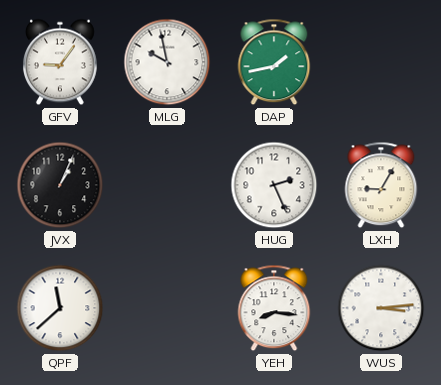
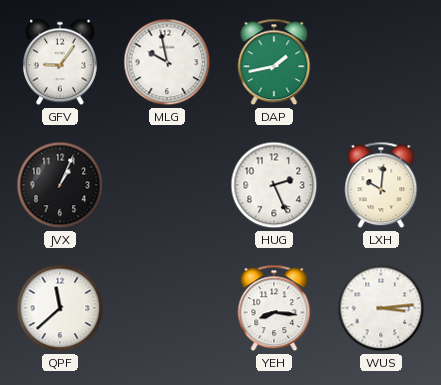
LXH: 9:05 -> 10:01 (381, 185)
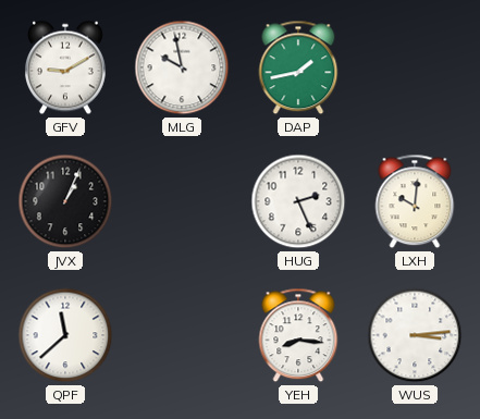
GFV: 9:06 -> 9:10 (65, 67)
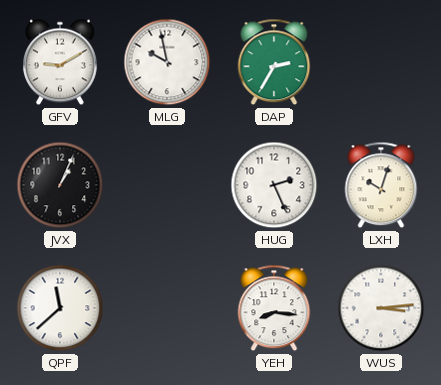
DAP: 1:43 -> 2:35 (274, 62)
LXH: 10:01 -> 10:03 (381, 185)
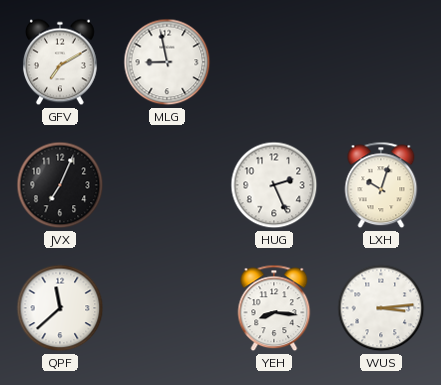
GFV: 9:10 -> 7:10 (60, 62)
MLG: 9:58 -> 8:58 (167, 62)
DAP: 2:35 -> none (274, 62)
JVX: 1:04 -> 7:04 (60, 185)
